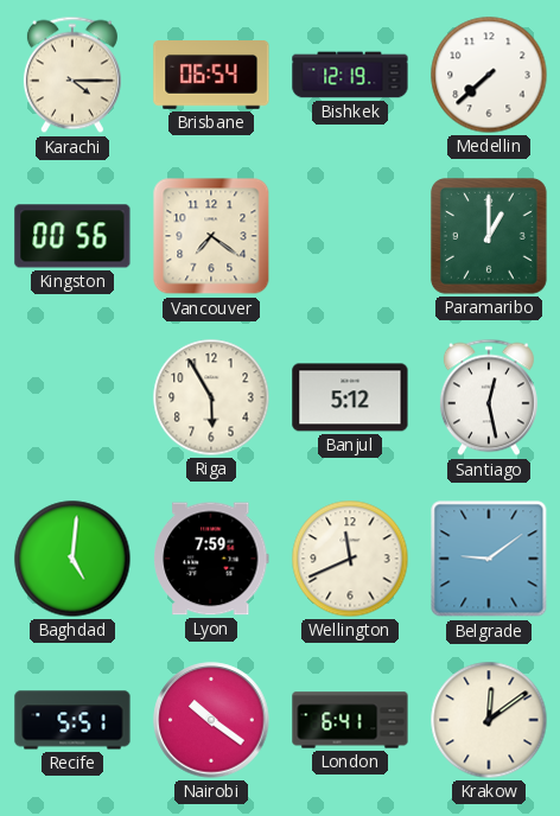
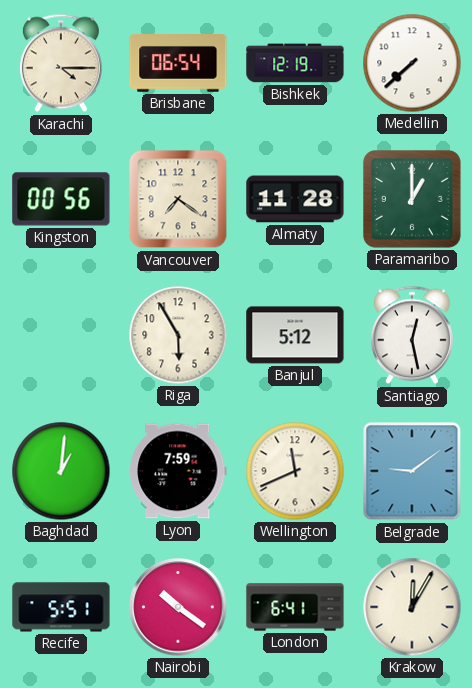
Almaty: none -> 11:28 (295, 199)
Baghdad: 5:01 -> 1:01 (61, 471)
Krakow: 12:09 -> 12:05 (412, 607)
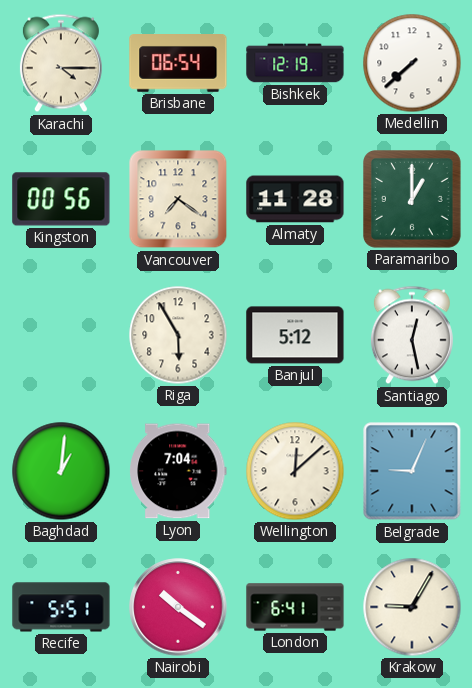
Lyon: 7:59 -> 7:04 (178, 471)
Wellington: 11:41 -> 12:08 (295, 471)
Belgrade: 9:09 -> 9:04 (412, 471)
Krakow: 12:05 -> 9:05 (412, 607)
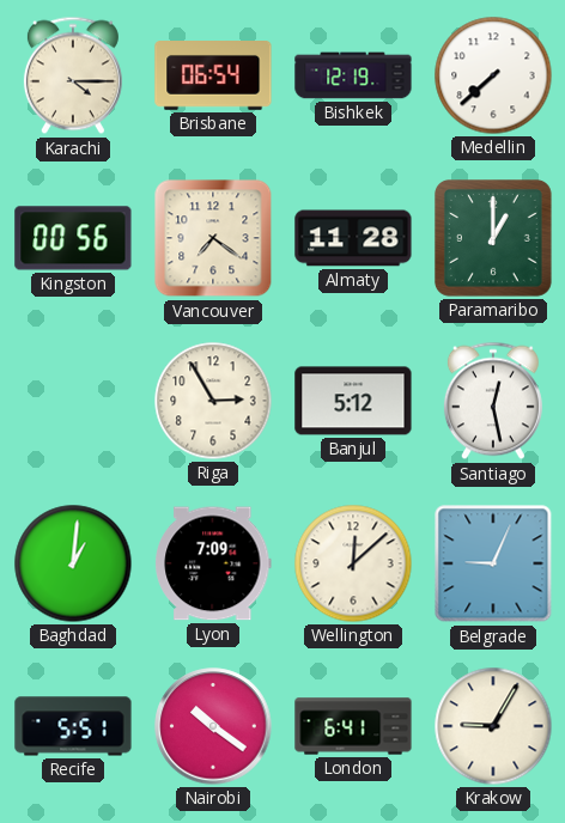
Riga: 5:55 -> 2:55 (213, 401)
Lyon: 7:04 -> 7:09 (213, 563)
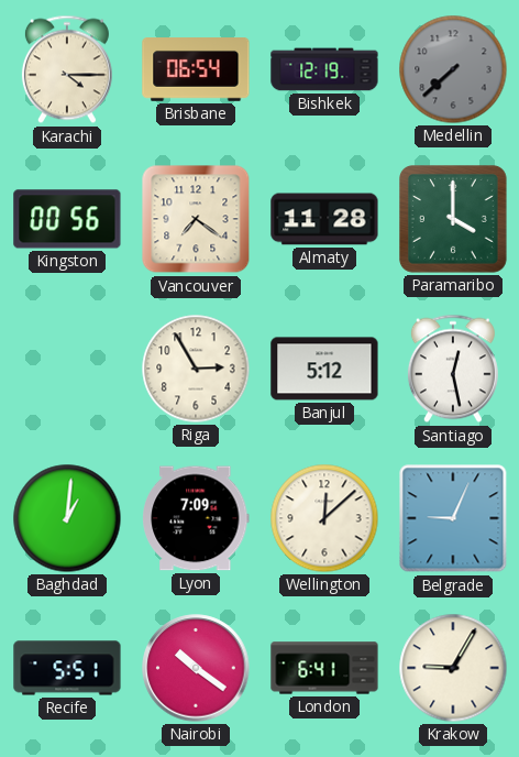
Medellin dial: white -> grey (453, 69)
Paramaribo: 1:00 -> 4:00 (454, 220)
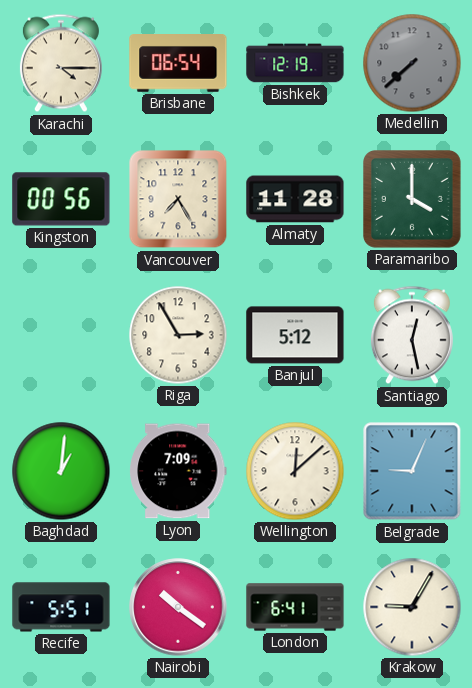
Vancouver: 7:21 -> 7:25 (178, 199)
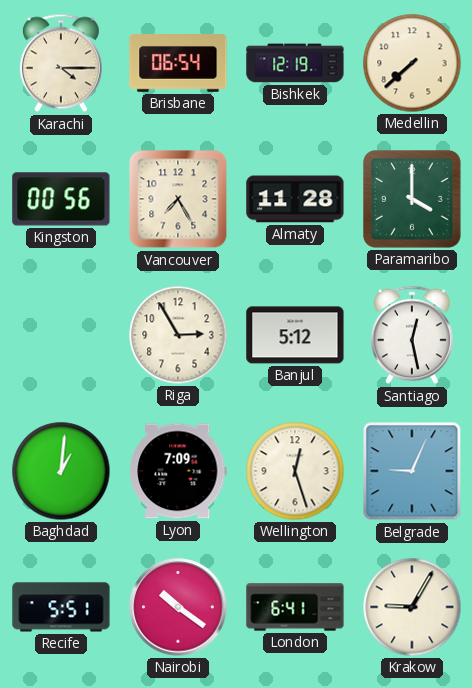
Medellin dial: grey -> cream (412, 63)
Wellington: 12:08 -> 12:27 (295, 471)
